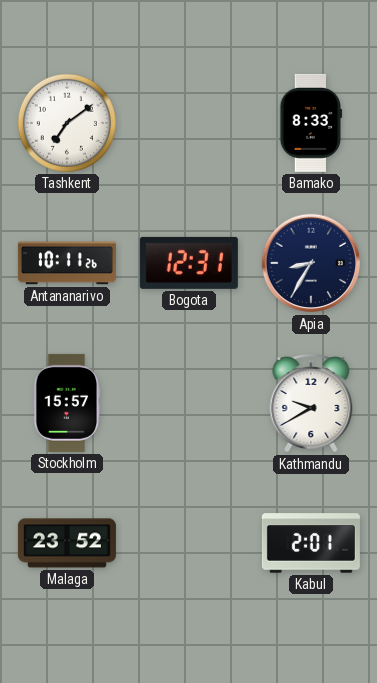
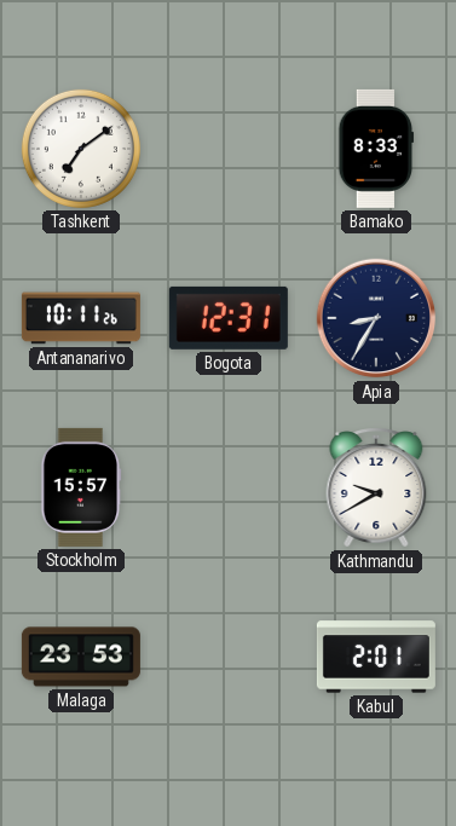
Malaga: 23:52 -> 23:53 (81, 657)
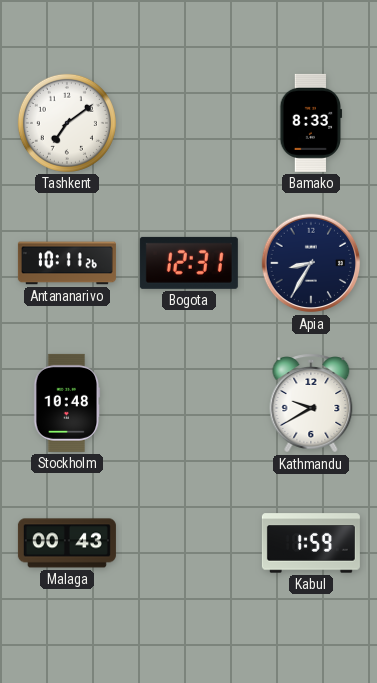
Stockholm: 15:57 -> 10:48 (67, 403)
Malaga: 23:53 -> 00:43 (67, 543)
Kabul: 2:01 -> 1:59 (311, 543)
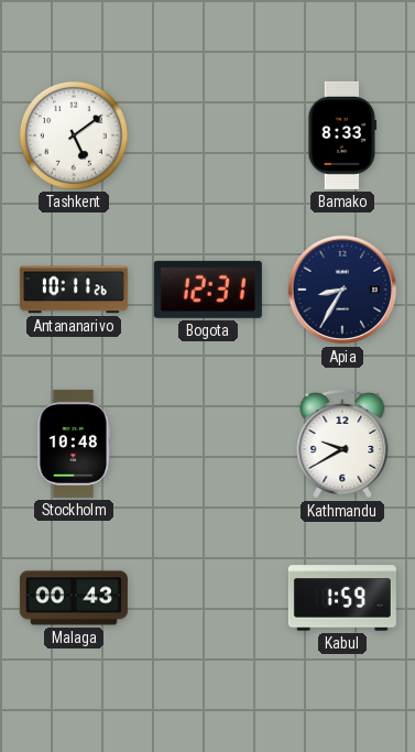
Tashkent: 7:09 -> 5:09 (74, 135)
